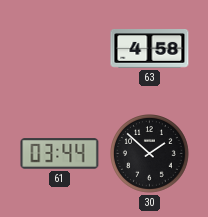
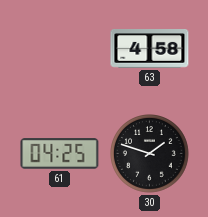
61: 03:44 -> 04:25 (60, 154)
30: 1:52 -> 1:48 (150, 154)
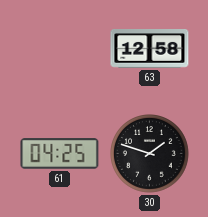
63: 4:58 -> 12:58 (150, 49)
